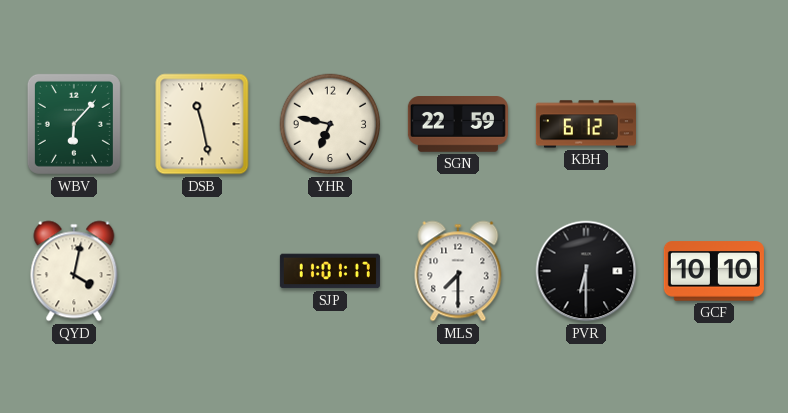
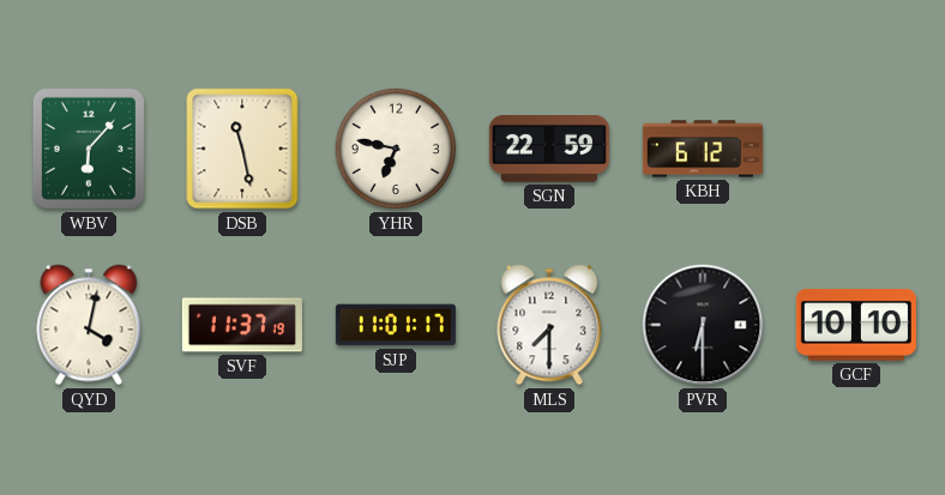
SVF: none -> 11:37 (242, 325)
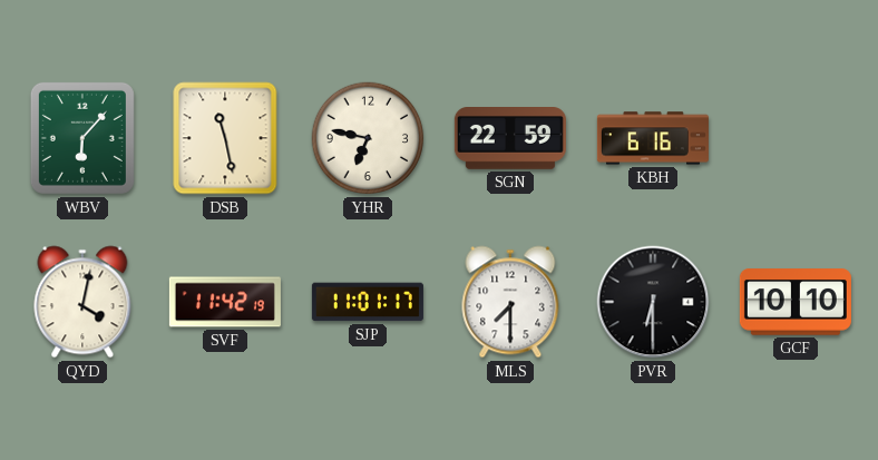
KBH: 6:12 -> 6:16 (653, 138)
SVF: 11:37 -> 11:42 (225, 302)
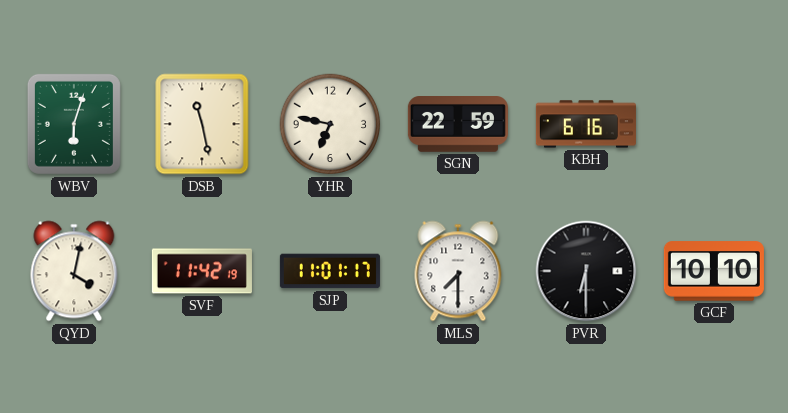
WBV: 6:07 -> 6:03 (74, 124)
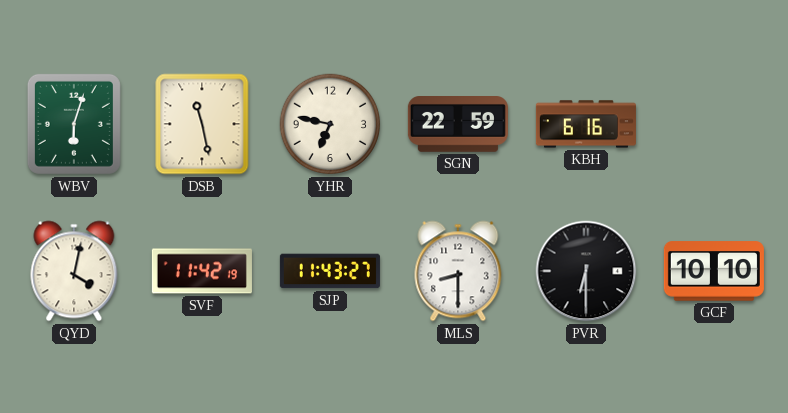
SJP: 11:01 -> 11:43 (330, 271)
MLS: 7:30 -> 8:30 (458, 271)
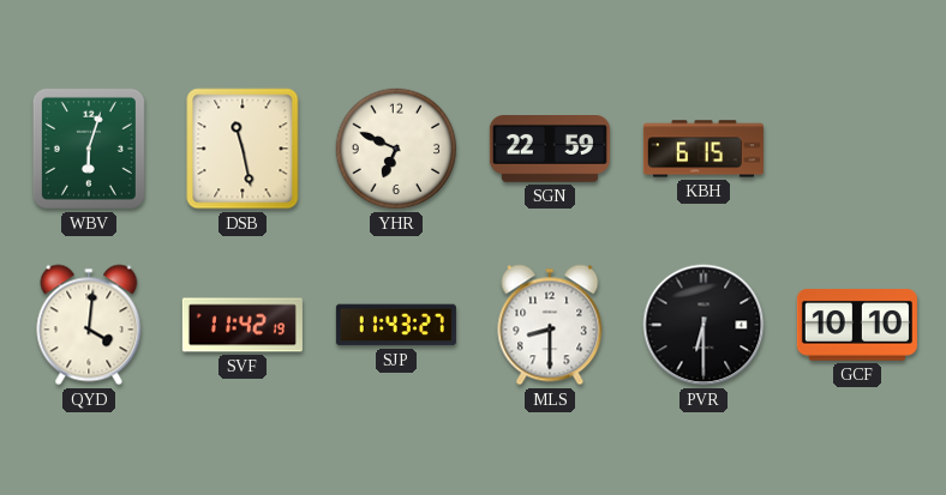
YHR: 6:47 -> 6:49 (396, 149)
KBH: 6:16 -> 6:15 (703, 149)
QYD: 4:02 -> 4:01 (89, 325)
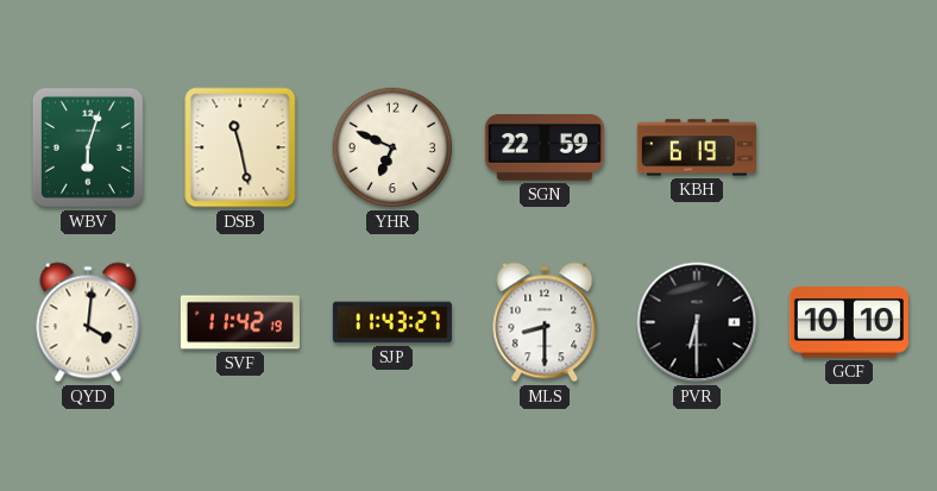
KBH: 6:15 -> 6:19 (697, 147)
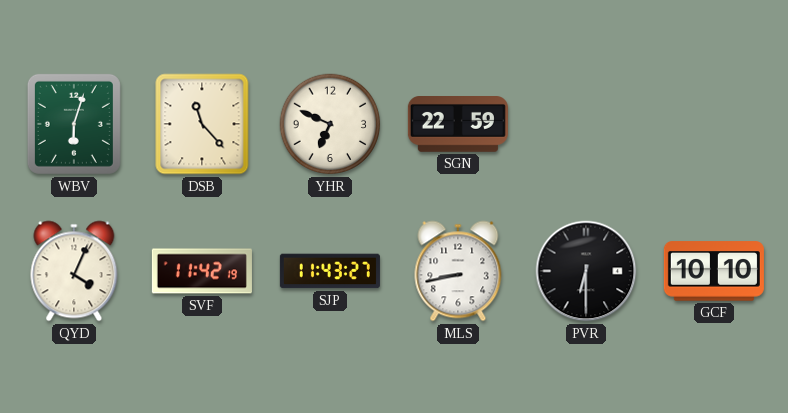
DSB: 11:28 -> 11:23 (202, 124)
KBH: 6:19 -> none (697, 147)
QYD: 4:01 -> 4:04 (74, 271)
MLS: 8:30 -> 8:43 (458, 271)
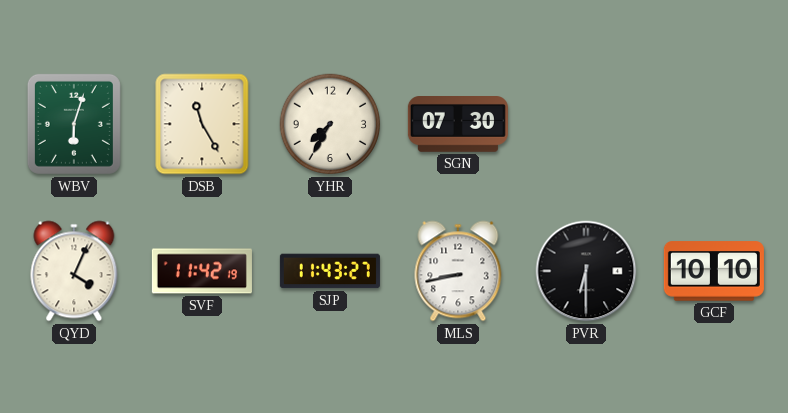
DSB: 11:23 -> 11:25 (202, 124)
YHR: 6:49 -> 7:35 (330, 124)
SGN: 22:59 -> 07:30 (458, 125)
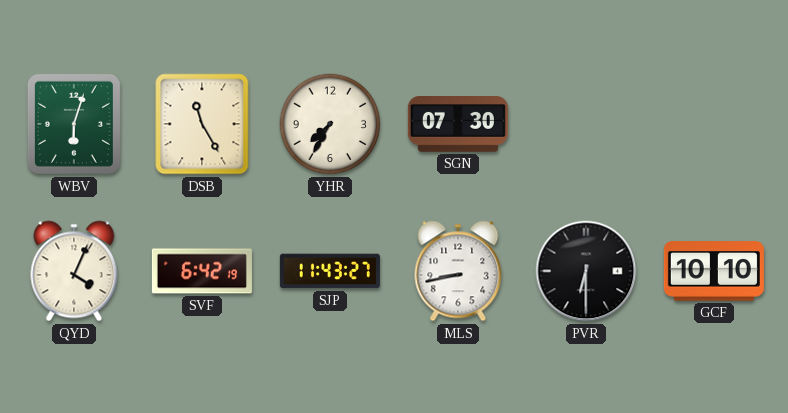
SVF: 11:42 -> 6:42 (202, 271)
